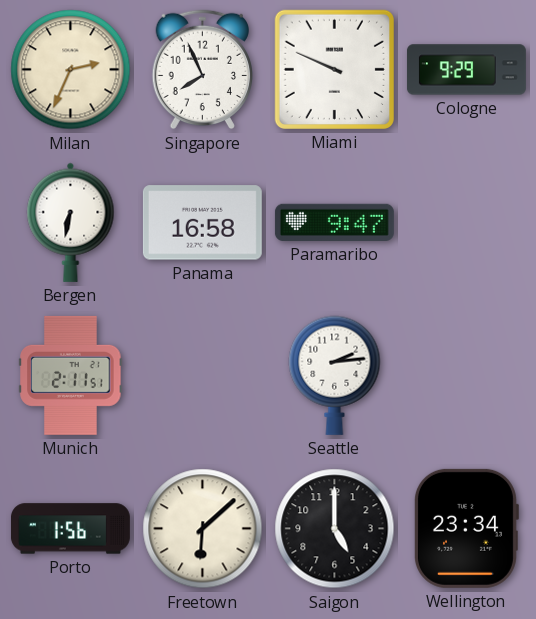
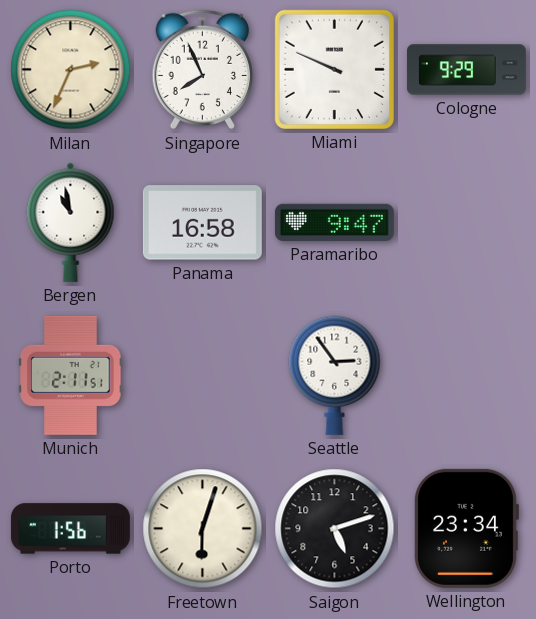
Bergen: 6:32 -> 10:58 (71, 222)
Seattle: 2:14 -> 2:54 (335, 375)
Freetown: 6:08 -> 6:03 (203, 529)
Saigon: 5:00 -> 5:12 (335, 529)
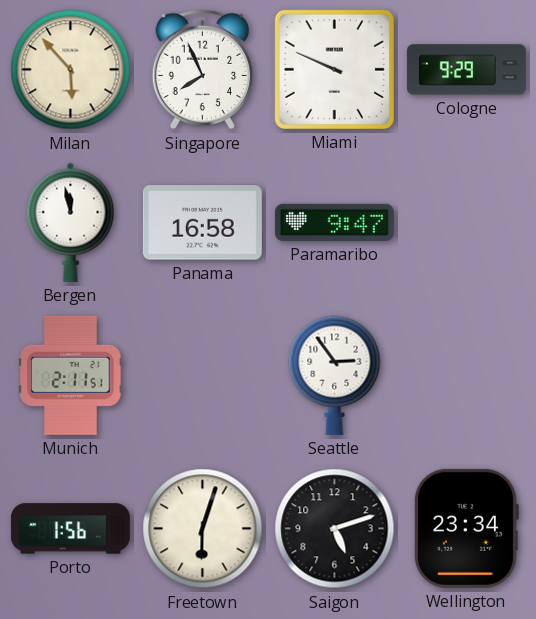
Milan: 2:34 -> 5:53 (71, 70)
Bergen: 10:58 -> 11:58 (71, 222)
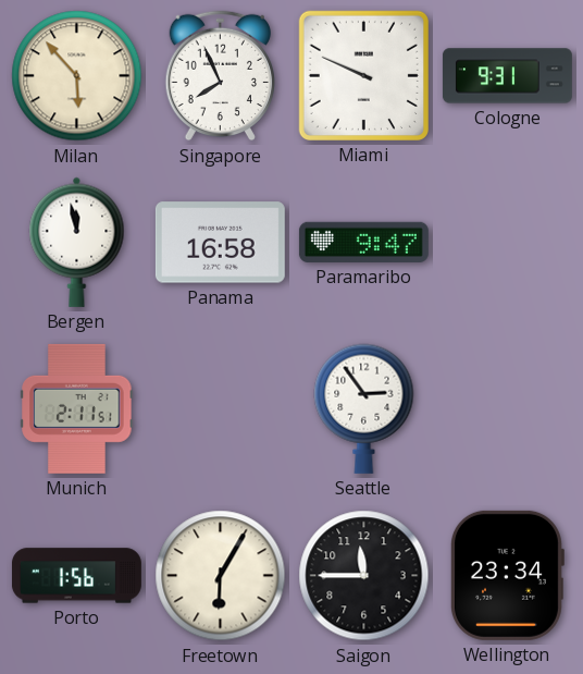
Cologne: 9:29 -> 9:31 (507, 76)
Freetown: 6:03 -> 6:05 (221, 576)
Saigon: 5:12 -> 11:45 (364, 576)
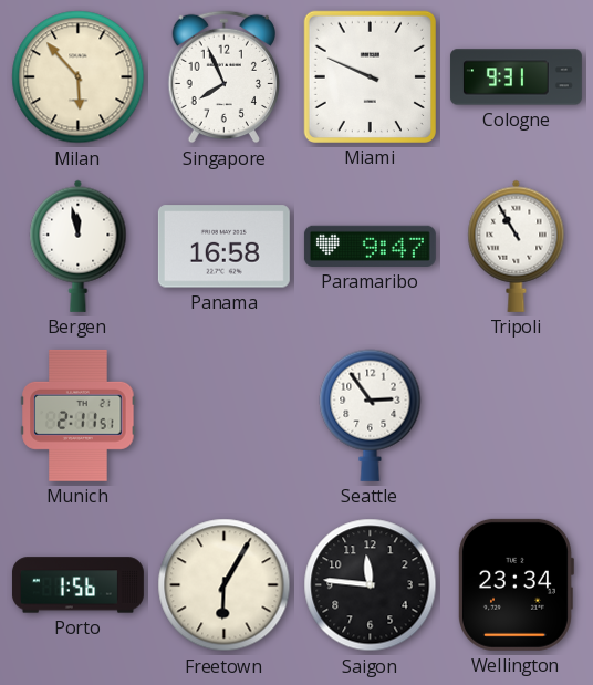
Tripoli: none -> 10:55 (517, 246)
Saigon: 11:45 -> 11:46 (371, 585)
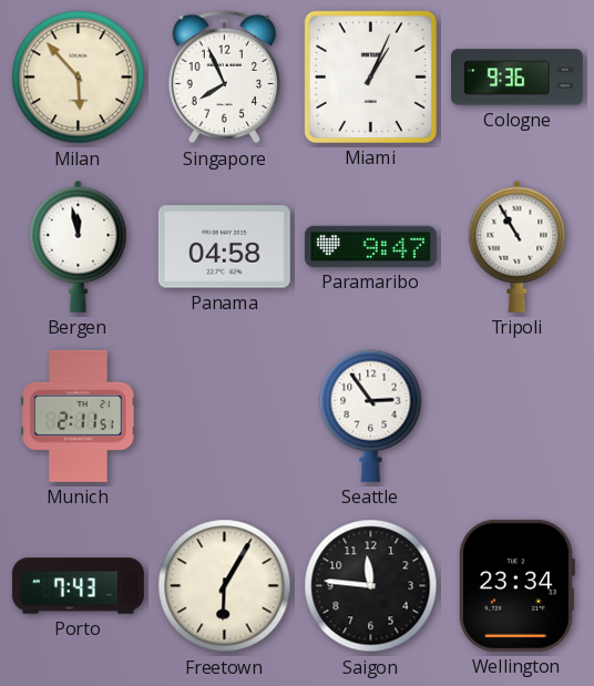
Miami: 9:49 -> 1:04 (370, 76)
Cologne: 9:31 -> 9:36 (516, 78)
Panama: 16:58 -> 04:58 (224, 247)
Porto: 1:56 -> 7:43 (78, 586)
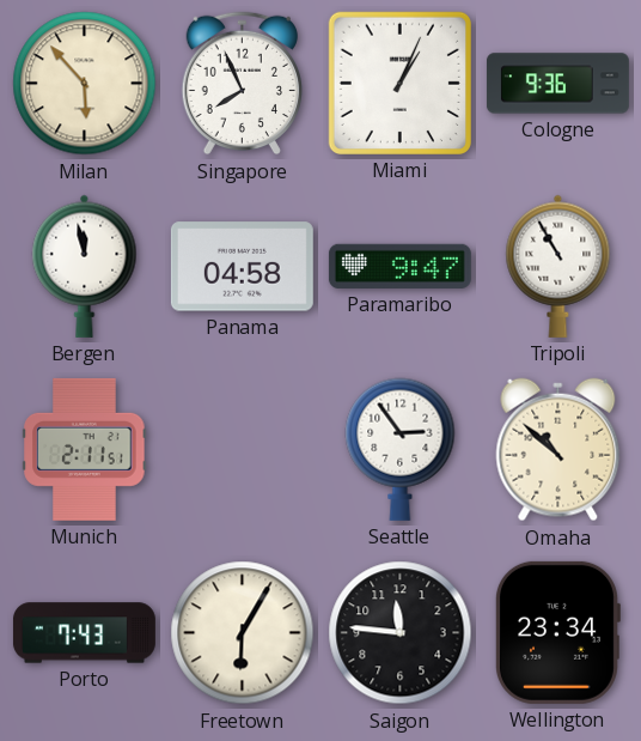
Omaha: none -> 10:52 (558, 450)
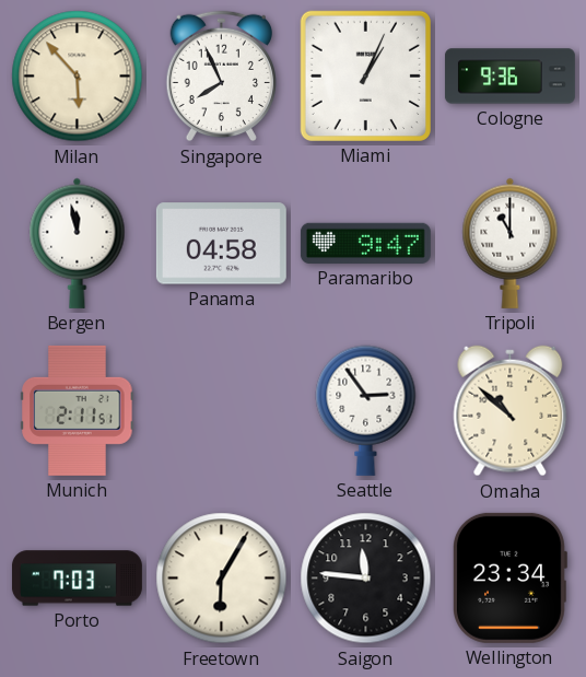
Tripoli: 10:55 -> 11:00 (511, 243)
Porto: 7:43 -> 7:03 (77, 579)
